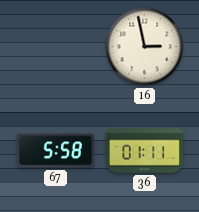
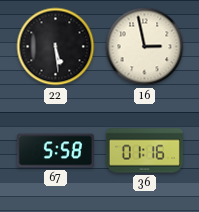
22: none -> 5:29 (56, 47)
36: 01:11 -> 01:16 (144, 151)
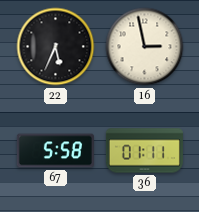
22: 5:29 -> 5:34 (56, 47)
36: 01:16 -> 01:11 (144, 151)
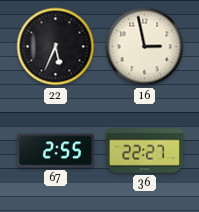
67: 5:58 -> 2:55 (55, 151)
36: 01:11 -> 22:27 (144, 151)
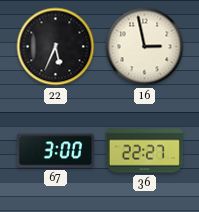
67: 2:55 -> 3:00 (55, 151)
